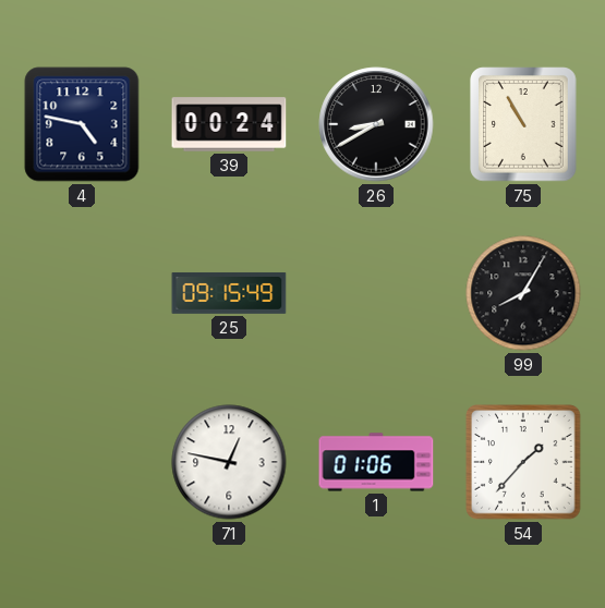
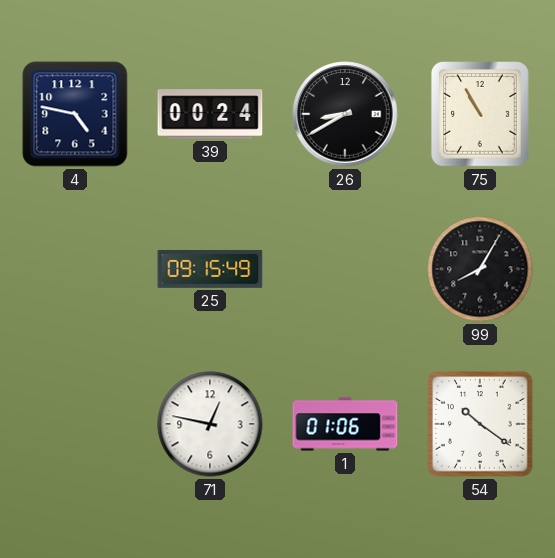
54: 1:37 -> 10:21 (480, 424)
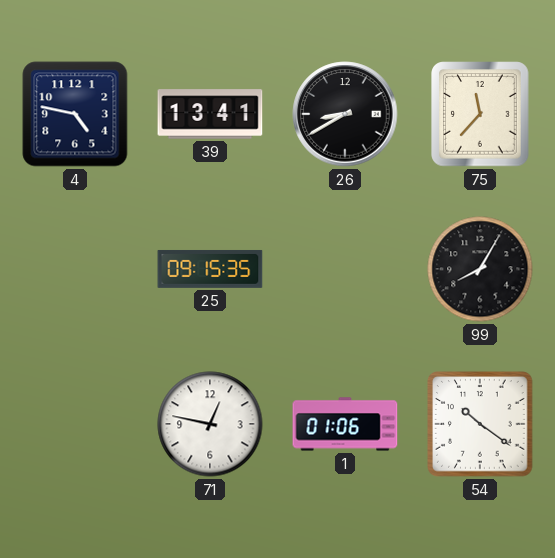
39: 00:24 -> 13:41 (210, 114)
75: 10:55 -> 11:37 (480, 114)
25: 09:15:49 -> 09:15:35 (210, 269)
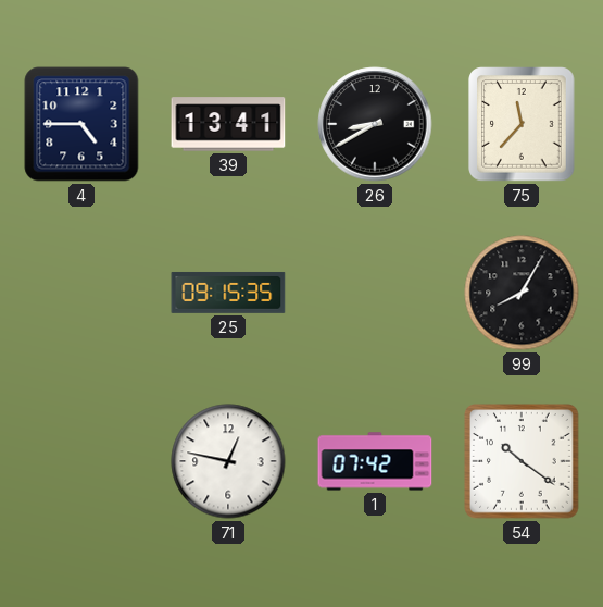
4: 4:47 -> 4:45 (81, 124)
1: 01:06 -> 07:42 (375, 461)
